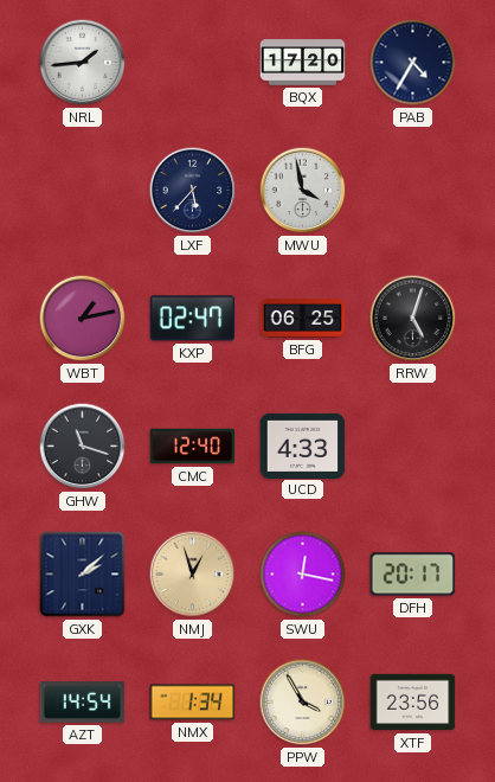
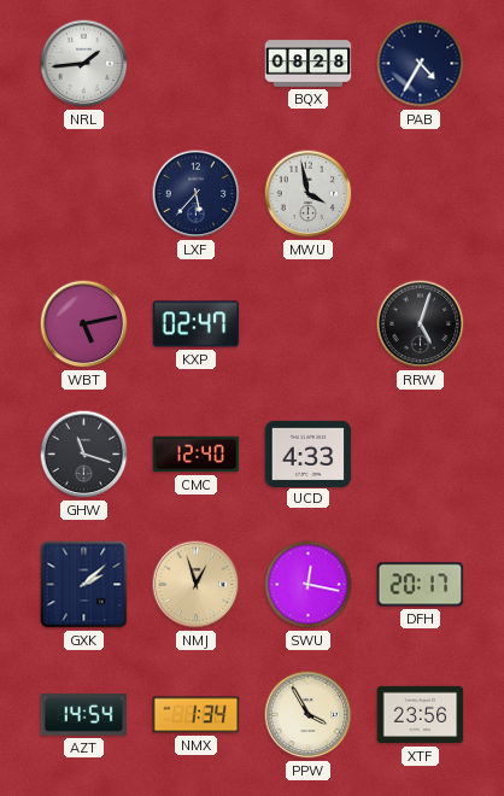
BQX: 17:20 -> 08:28 (309, 64)
WBT: 1:13 -> 5:13 (84, 324)
BFG: 06:25 -> none (303, 319)
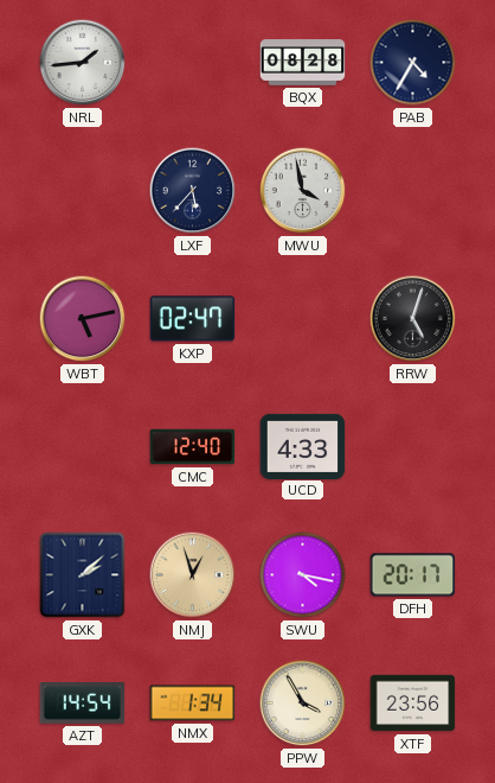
GHW: 11:18 -> none (84, 455)
SWU: 12:17 -> 4:17 (303, 575)
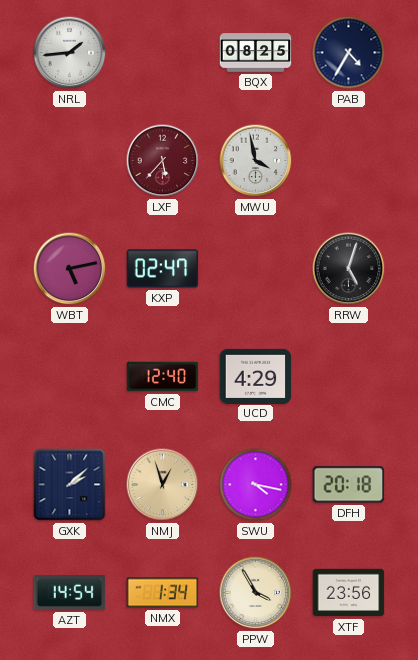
BQX: 08:28 -> 08:25 (256, 53)
LXF dial: navy -> burgundy (163, 161)
UCD: 4:33 -> 4:29 (256, 376)
DFH: 20:17 -> 20:18 (349, 485)
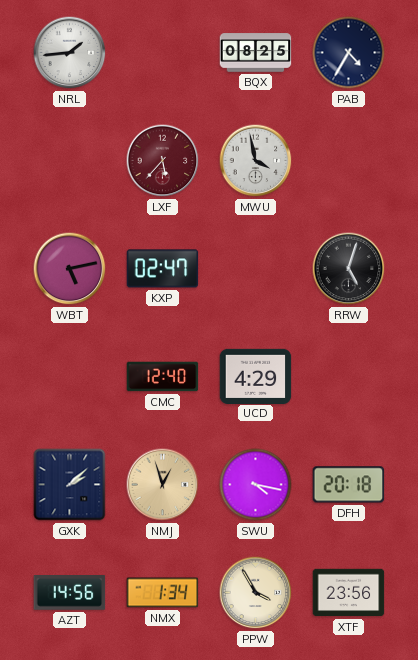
AZT: 14:54 -> 14:56 (70, 593)
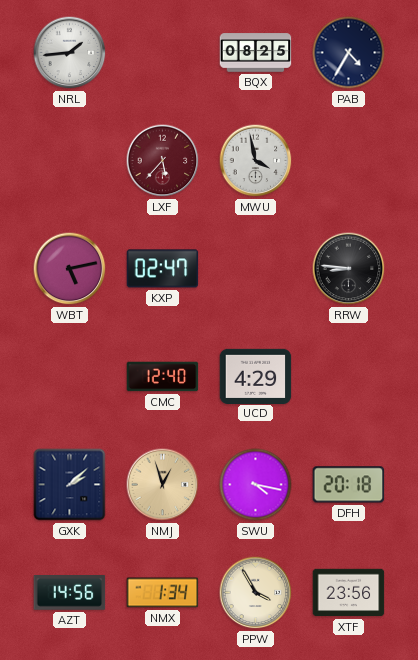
RRW: 5:03 -> 8:46 (349, 269)
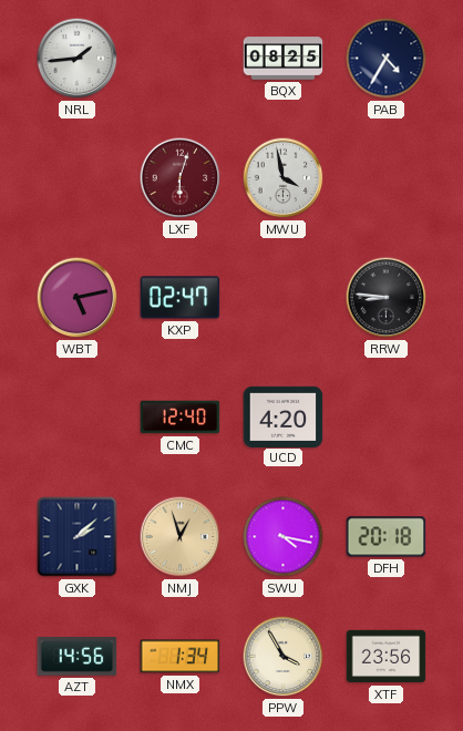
LXF: 5:37 -> 6:03 (181, 178)
UCD: 4:29 -> 4:20 (284, 416)
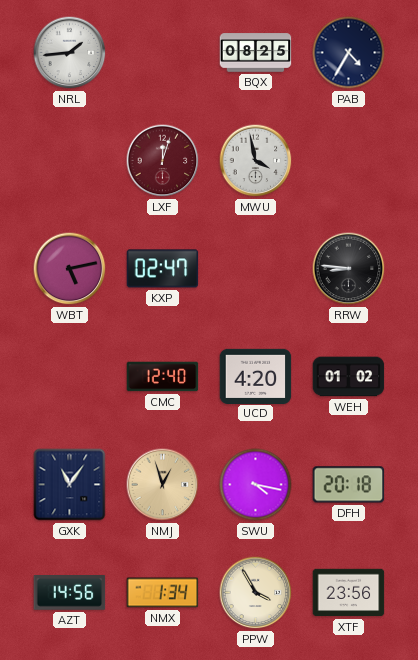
LXF: 6:03 -> 12:03 (163, 161)
WEH: none -> 01:02 (349, 377)
GXK: 2:08 -> 11:06 (70, 485)
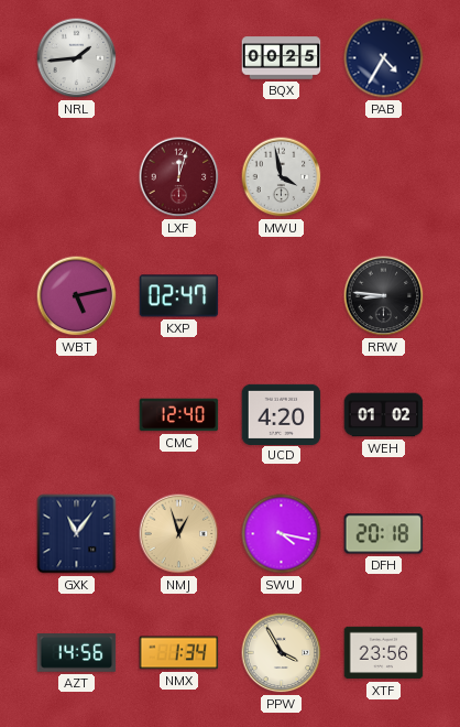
BQX: 08:25 -> 00:25 (282, 58)
